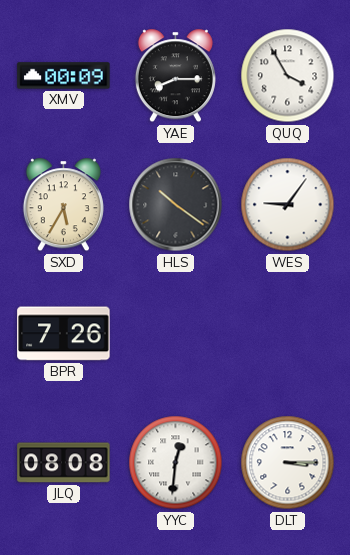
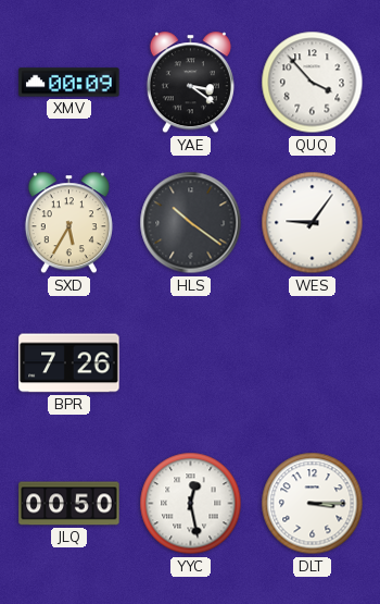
YAE: 8:15 -> 3:21 (190, 83)
QUQ: 3:55 -> 3:53 (313, 83)
JLQ: 08:08 -> 00:50 (69, 504)
YYC: 12:31 -> 12:28 (191, 504)
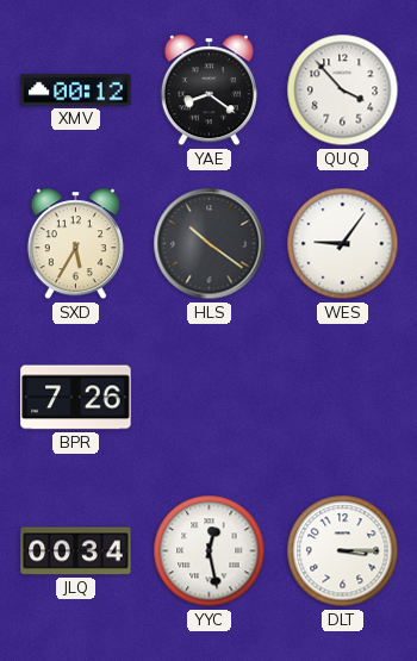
XMV: 00:09 -> 00:12 (76, 91)
YAE: 3:21 -> 8:21 (208, 91)
JLQ: 00:50 -> 00:34 (76, 551)
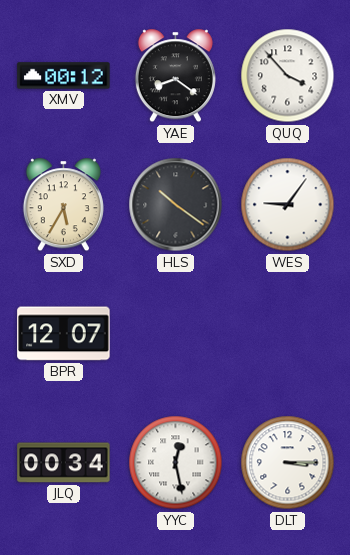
BPR: 7:26 -> 12:07 (64, 334)
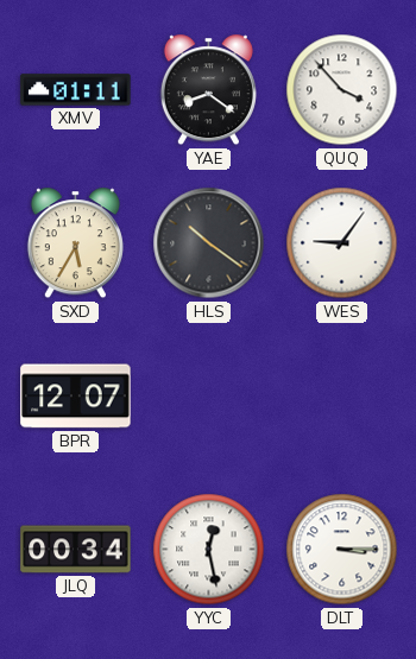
XMV: 00:12 -> 01:11 (76, 90)
